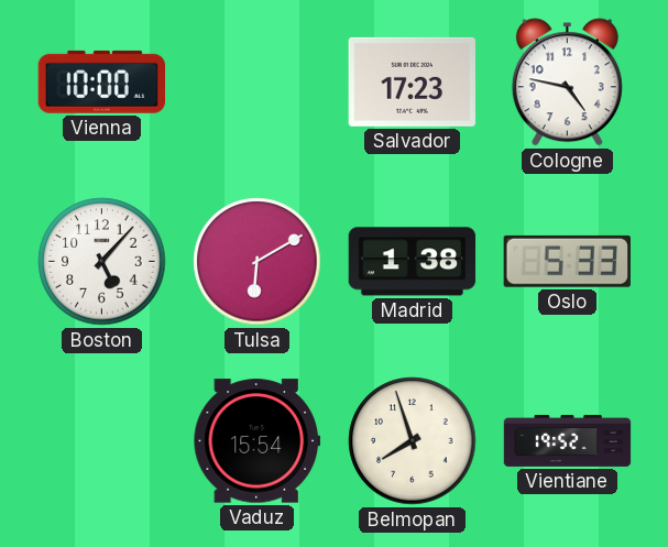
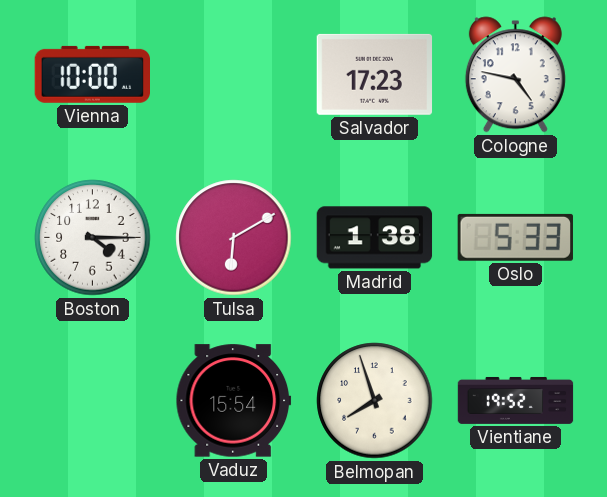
Boston: 5:07 -> 4:15 (93, 238)
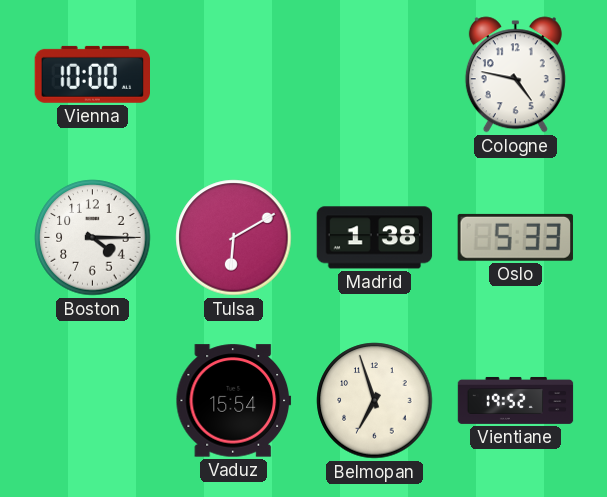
Salvador: 17:23 -> none (375, 74)
Belmopan: 7:57 -> 6:57 (375, 401)
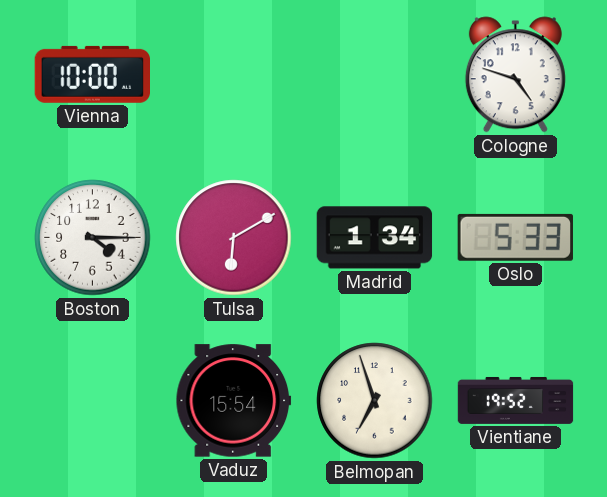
Cologne: 4:47 -> 4:48 (515, 75)
Madrid: 1:38 -> 1:34 (375, 238)
